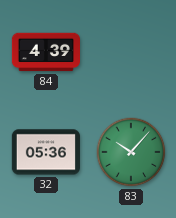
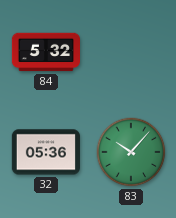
84: 4:39 -> 5:32 (45, 52)
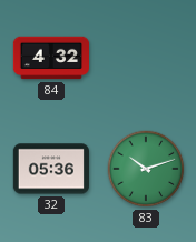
84: 5:32 -> 4:32 (50, 58)
83: 10:07 -> 10:12 (146, 169)
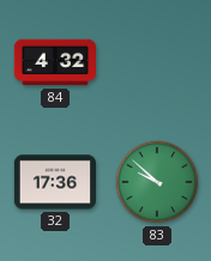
32: 05:36 -> 17:36 (55, 182)
83: 10:12 -> 9:52 (157, 182)
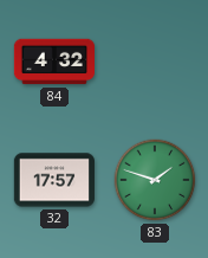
32: 17:36 -> 17:57 (54, 180)
83: 9:52 -> 1:48 (155, 180)
